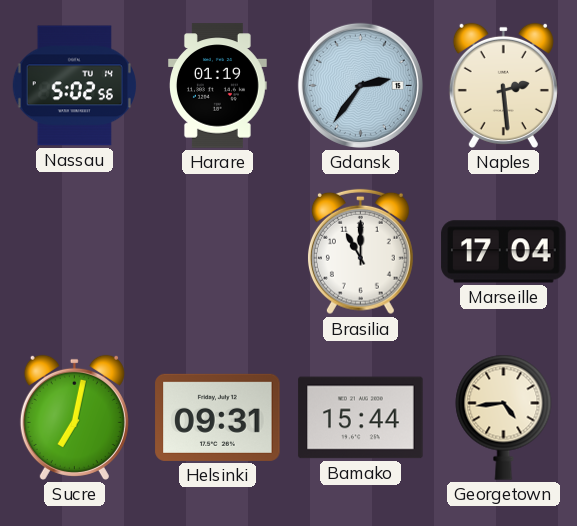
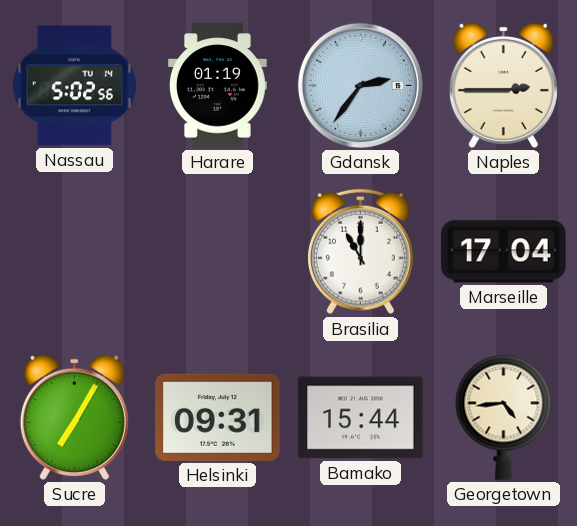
Naples: 2:29 -> 2:45 (503, 85)
Sucre: 7:02 -> 7:05 (74, 417)
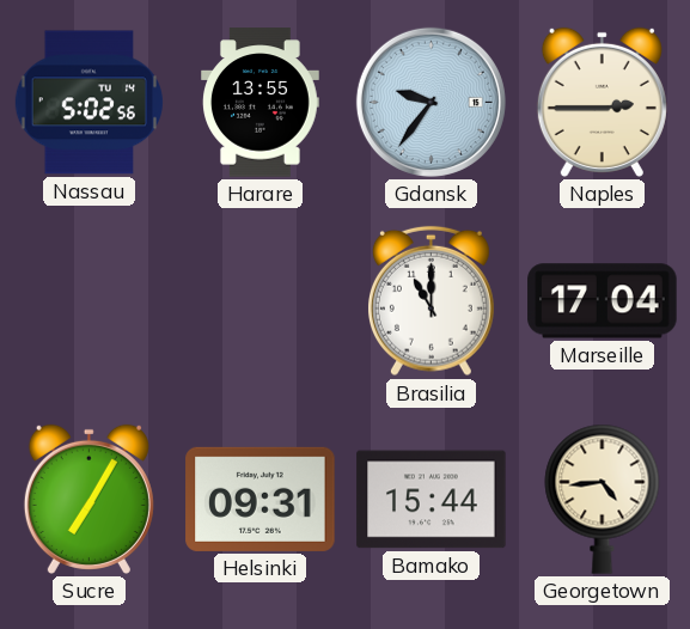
Harare: 01:19 -> 13:55 (261, 103)
Gdansk: 2:36 -> 9:36 (431, 102)
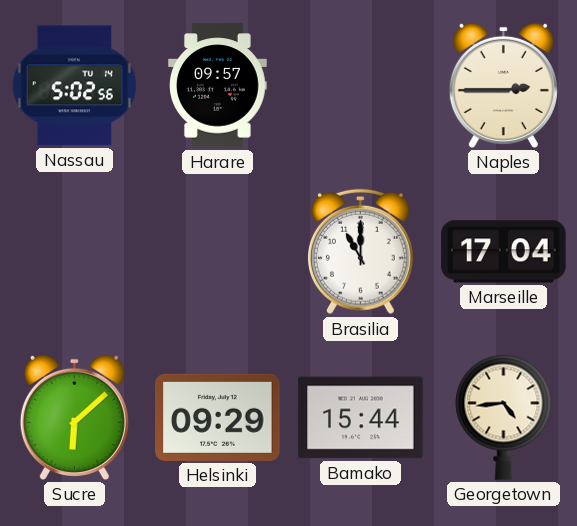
Harare: 13:55 -> 09:57 (218, 86)
Gdansk: 9:36 -> none (431, 102)
Sucre: 7:05 -> 6:08 (74, 417)
Helsinki: 09:31 -> 09:29 (218, 417)
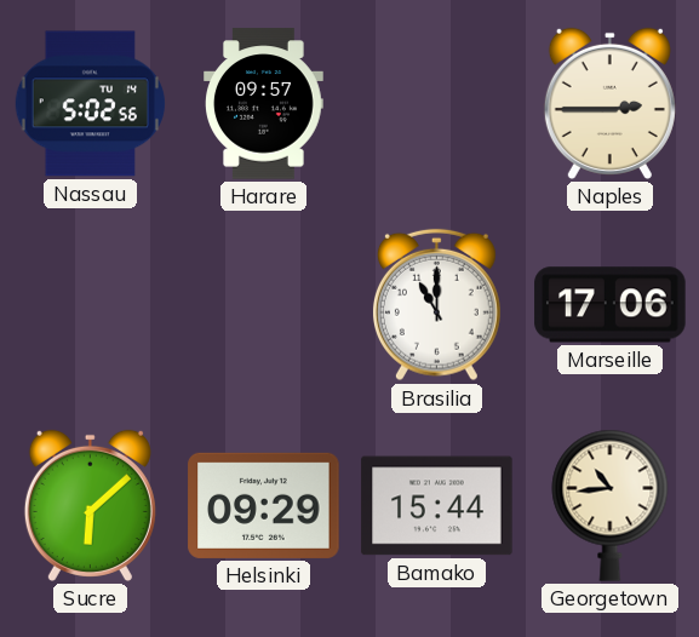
Marseille: 17:04 -> 17:06 (611, 305)
Georgetown: 4:44 -> 10:44 (611, 505)
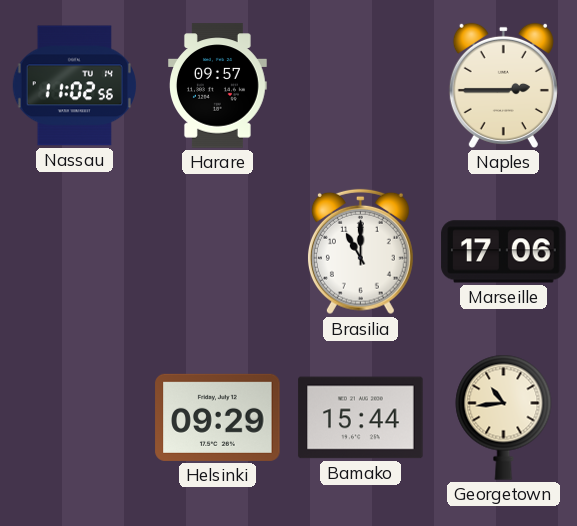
Nassau: 5:02 -> 11:02 (74, 86)
Sucre: 6:08 -> none (90, 505)
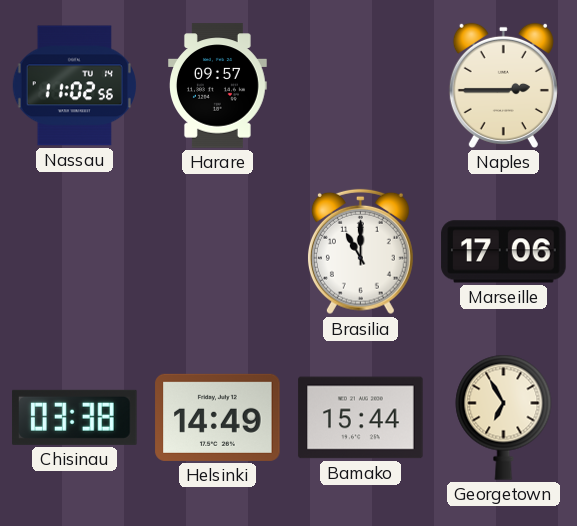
Chisinau: none -> 03:38 (75, 417)
Helsinki: 09:29 -> 14:49 (218, 417)
Georgetown: 10:44 -> 6:55 (504, 417)
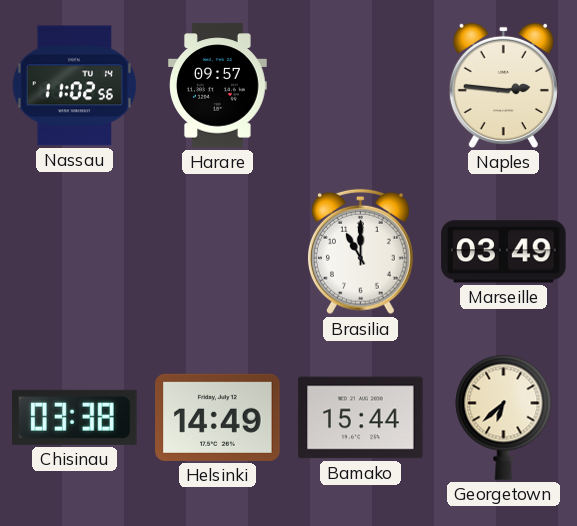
Naples: 2:45 -> 2:46 (503, 85)
Marseille: 17:06 -> 03:49 (504, 252)
Georgetown: 6:55 -> 6:38 (504, 417)
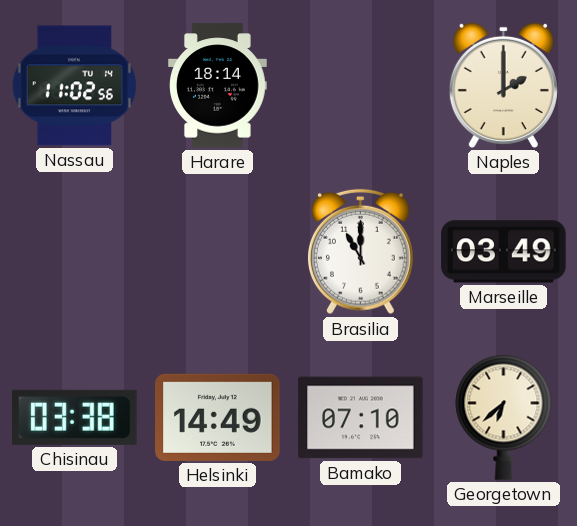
Harare: 09:57 -> 18:14 (218, 86)
Naples: 2:46 -> 2:00 (503, 85)
Bamako: 15:44 -> 07:10 (361, 418)
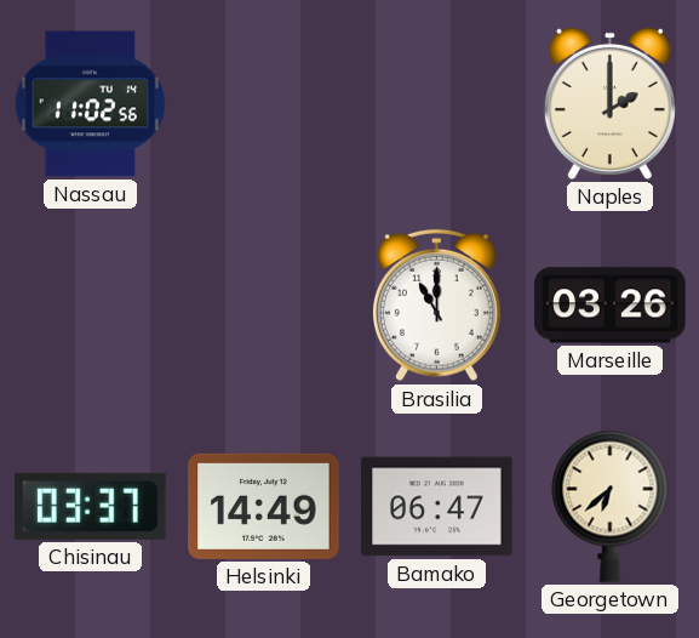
Harare: 18:14 -> none (218, 86)
Marseille: 03:49 -> 03:26 (611, 306)
Chisinau: 03:38 -> 03:37 (91, 506)
Bamako: 07:10 -> 06:47 (437, 507)
